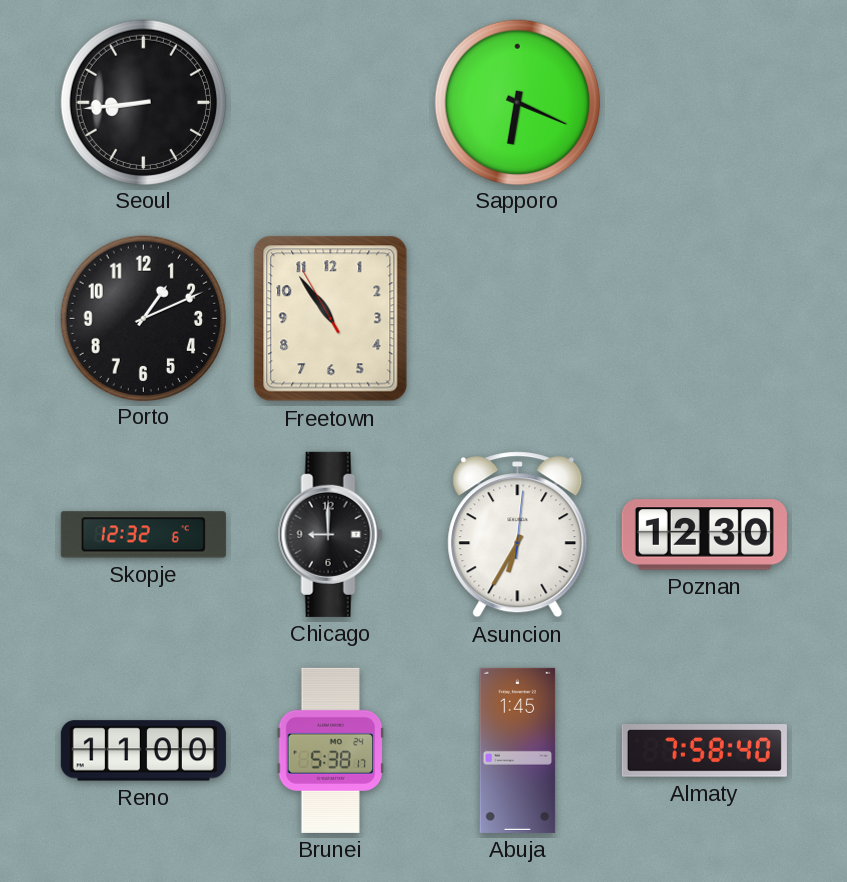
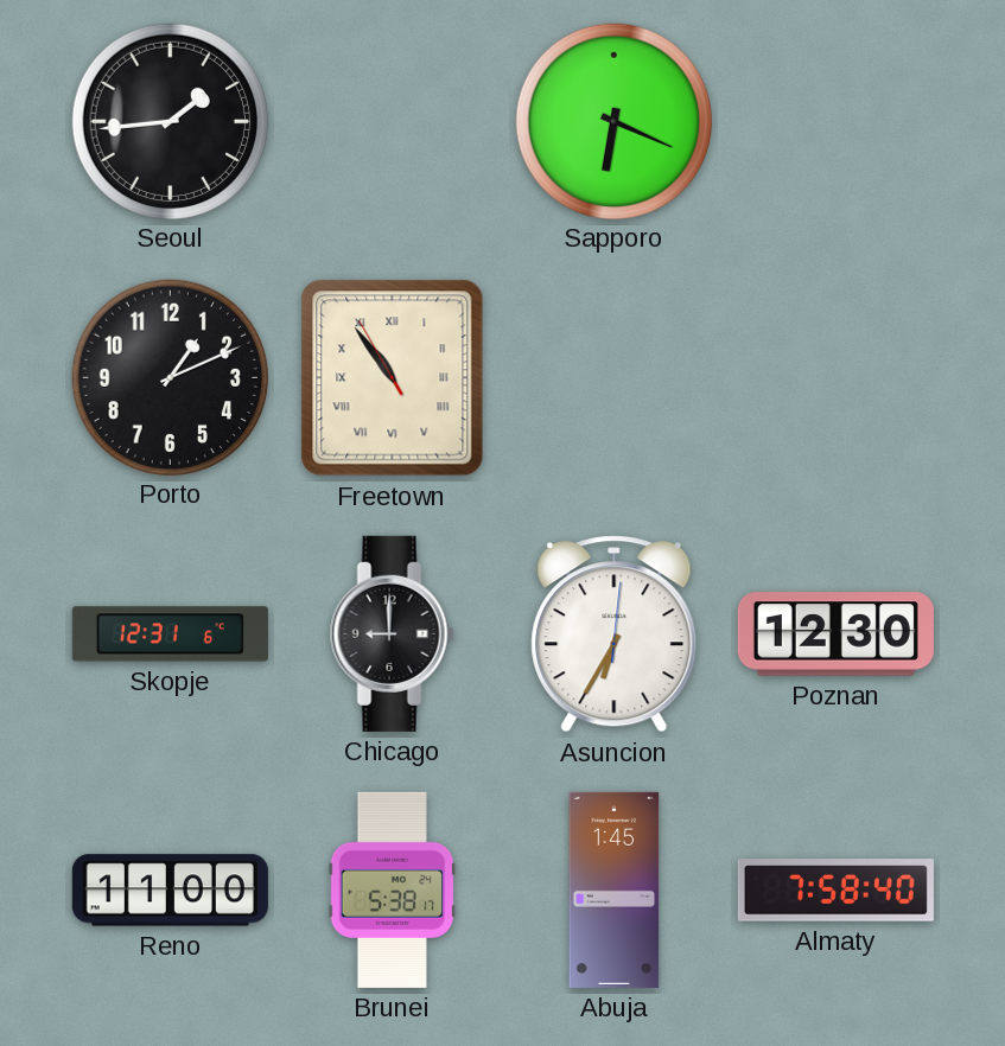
Seoul: 8:44 -> 1:44 (170, 121)
Freetown numerals: Arabic -> Roman (393, 378)
Skopje: 12:32 -> 12:31 (170, 634)
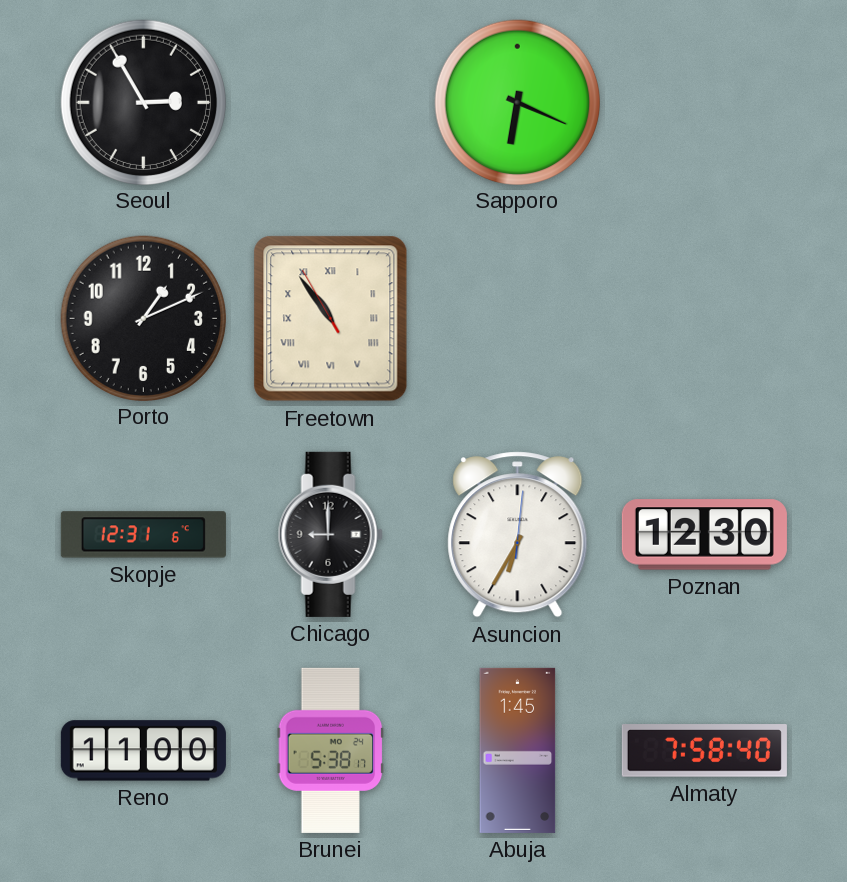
Seoul: 1:44 -> 2:55 (143, 102)
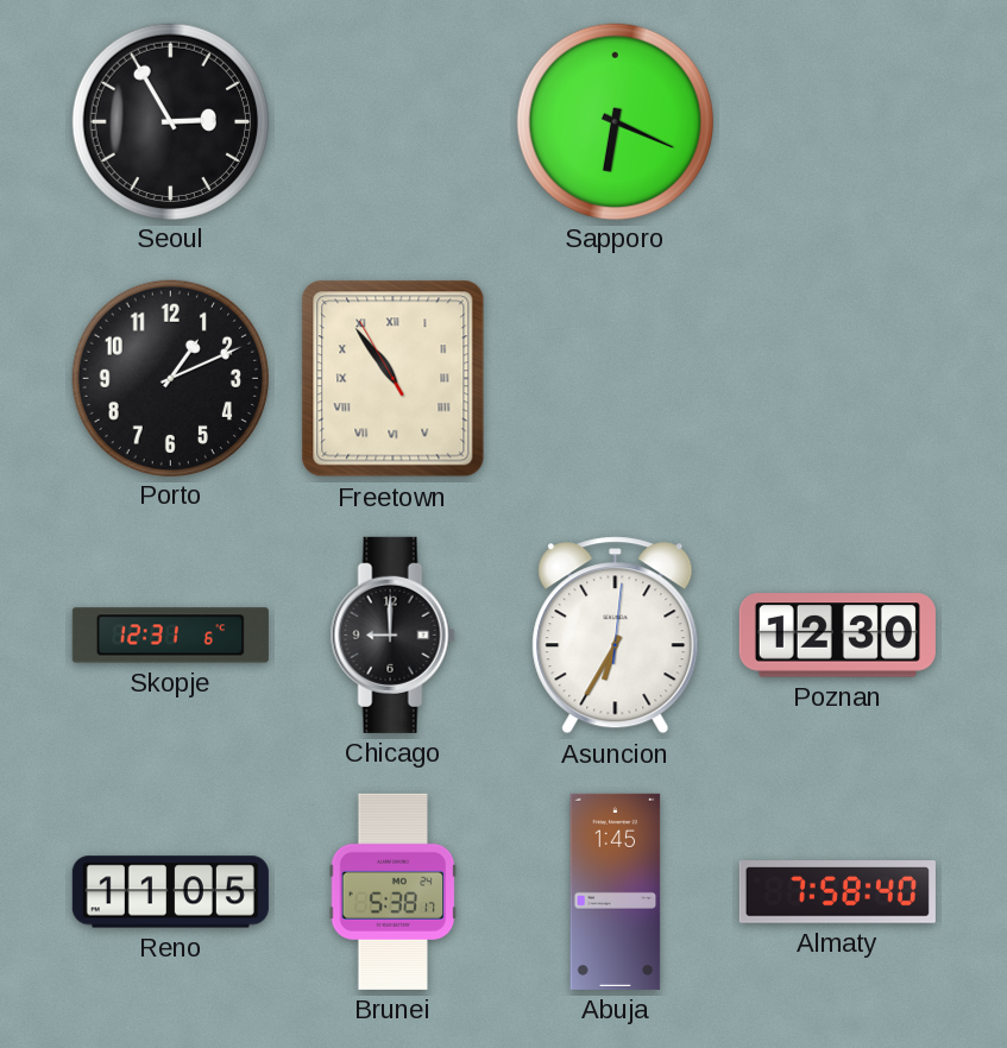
Reno: 11:00 -> 11:05 (170, 892)
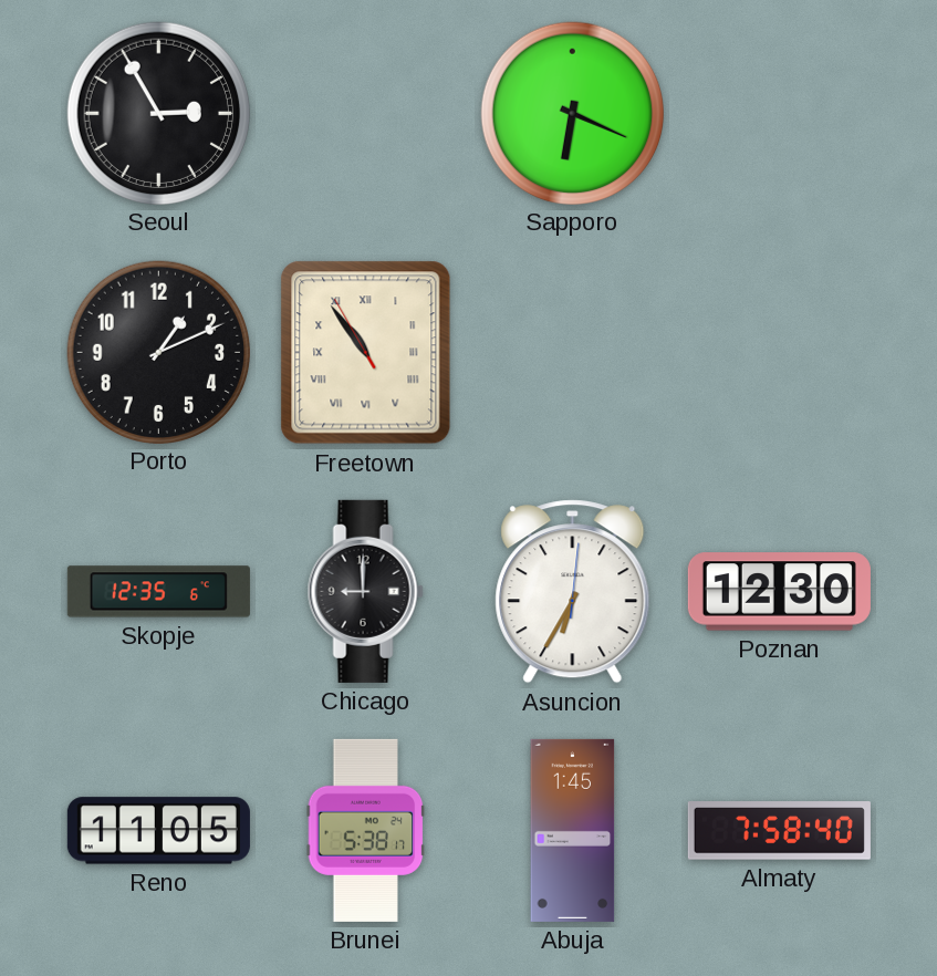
Skopje: 12:31 -> 12:35 (158, 592)
